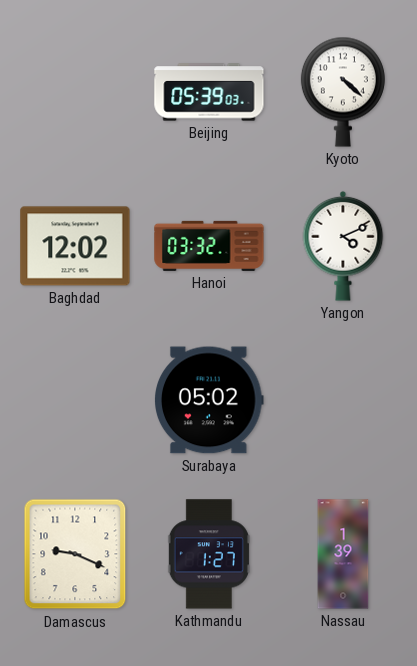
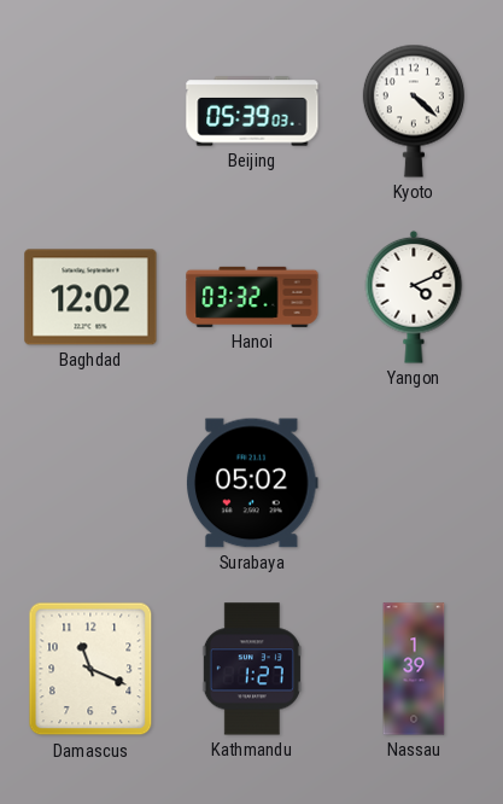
Damascus: 9:19 -> 11:19 (90, 669)
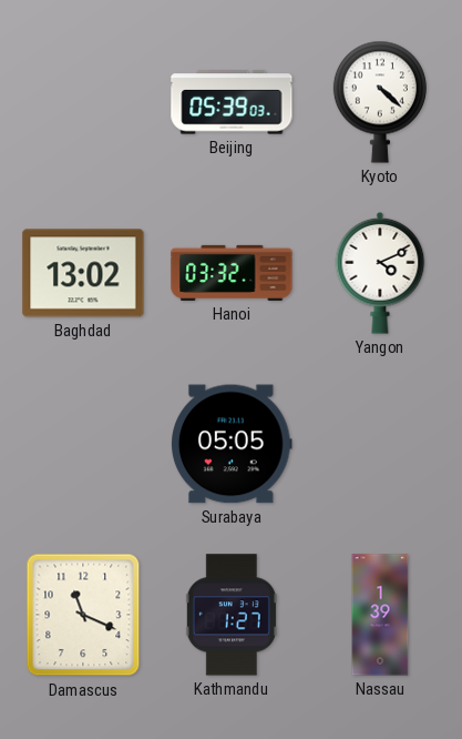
Baghdad: 12:02 -> 13:02 (83, 273)
Surabaya: 05:02 -> 05:05 (233, 444)
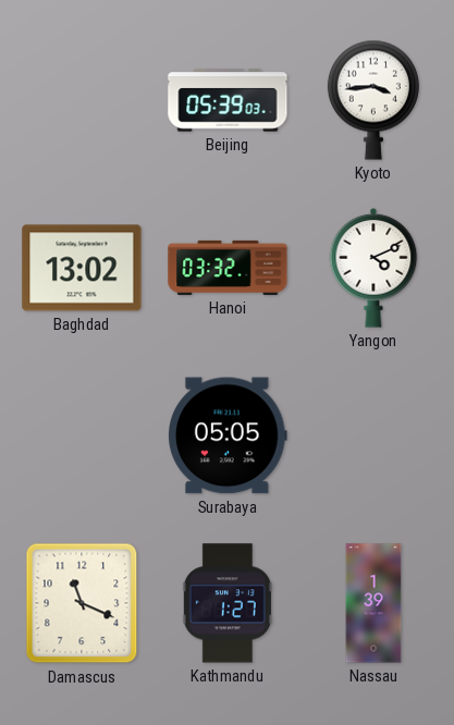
Kyoto: 4:22 -> 3:44 (373, 100)
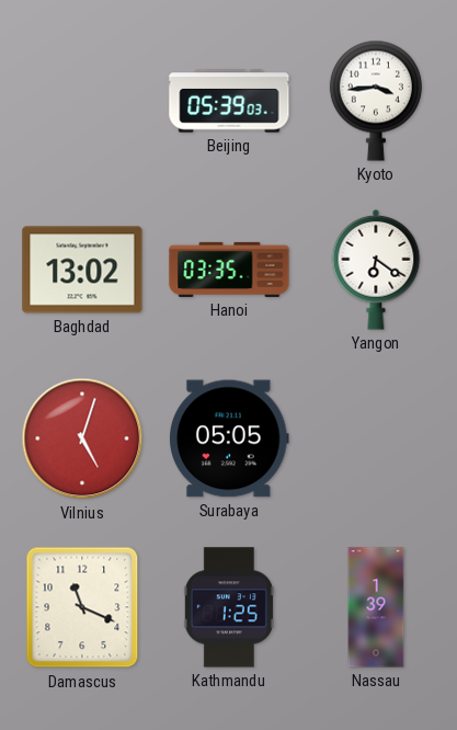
Hanoi: 03:32 -> 03:35 (229, 270)
Yangon: 4:11 -> 6:21 (376, 270)
Vilnius: none -> 5:03 (82, 438)
Kathmandu: 1:27 -> 1:25 (229, 607)
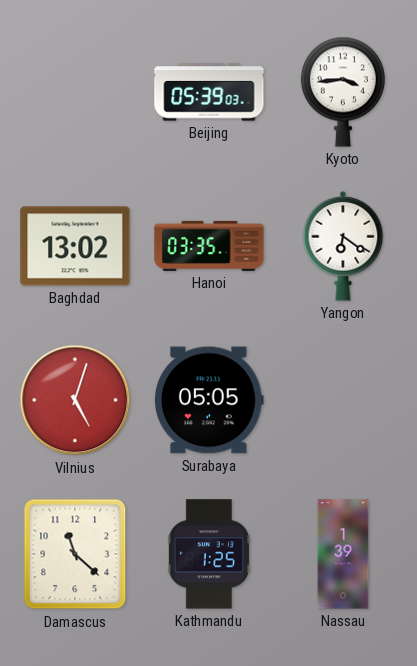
Damascus: 11:19 -> 11:22 (75, 554)
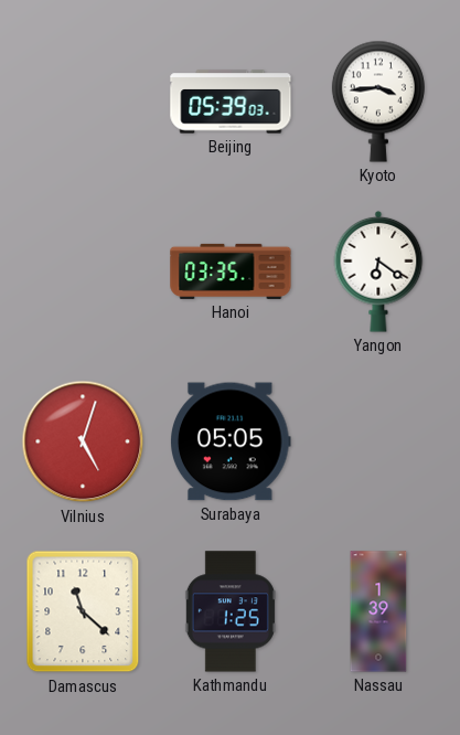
Baghdad: 13:02 -> none (75, 246)
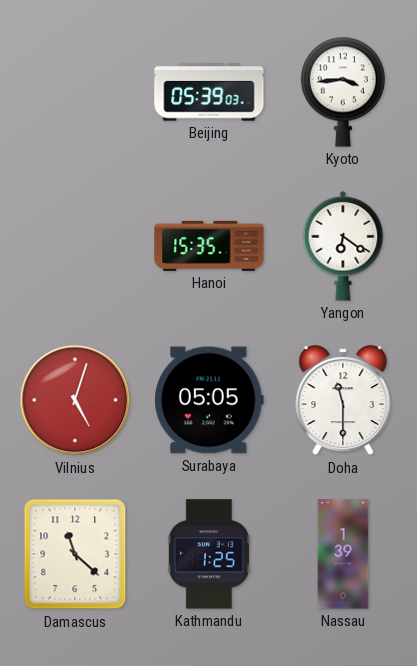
Hanoi: 03:35 -> 15:35 (209, 246)
Doha: none -> 11:30 (343, 400)
